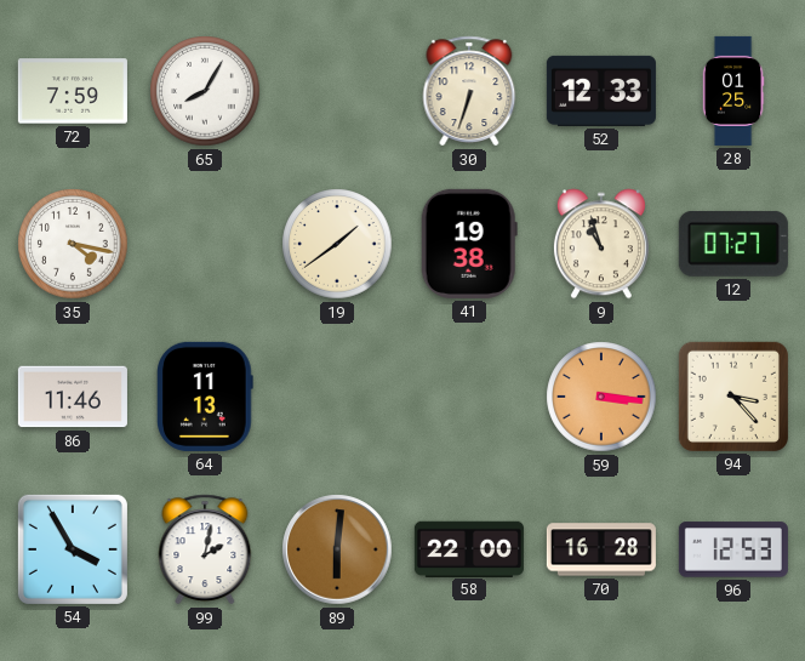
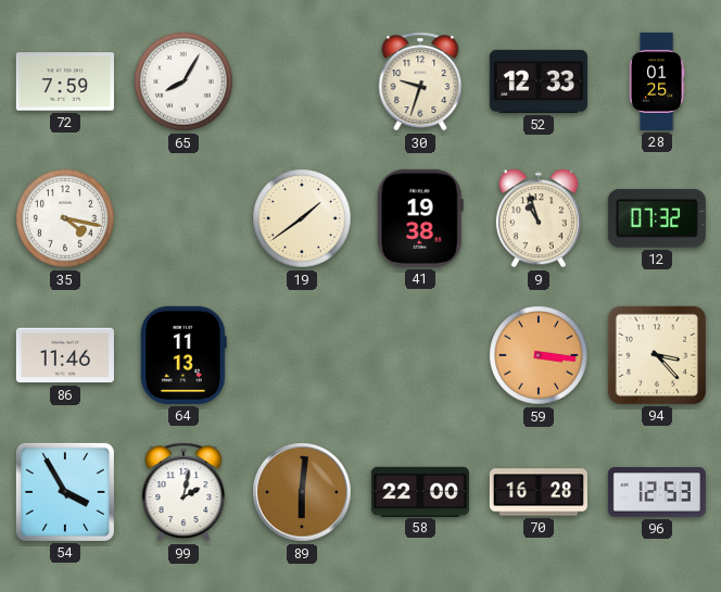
30: 6:33 -> 9:33 (420, 81)
12: 07:27 -> 07:32 (657, 218)
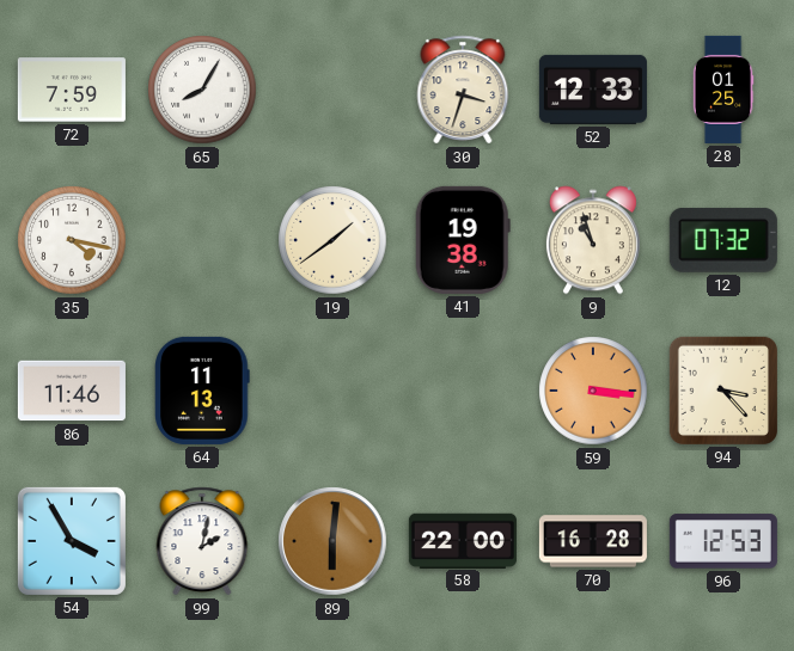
30: 9:33 -> 3:33 (463, 90)
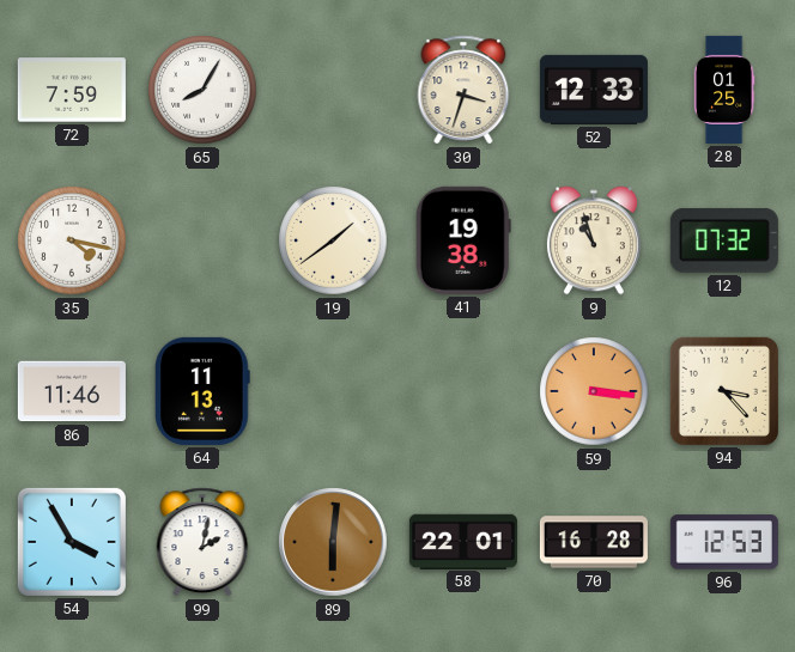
58: 22:00 -> 22:01 (463, 541)
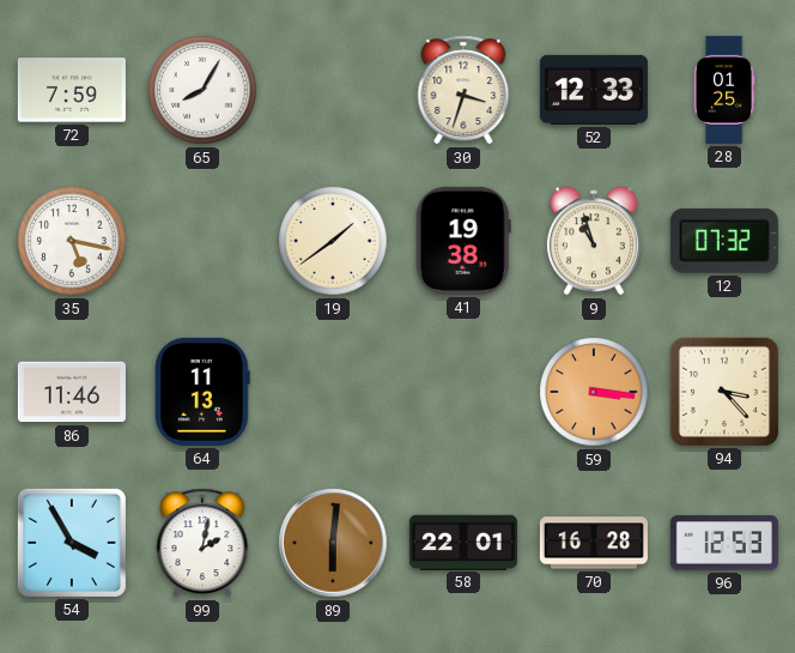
35: 4:17 -> 5:17 (72, 241)
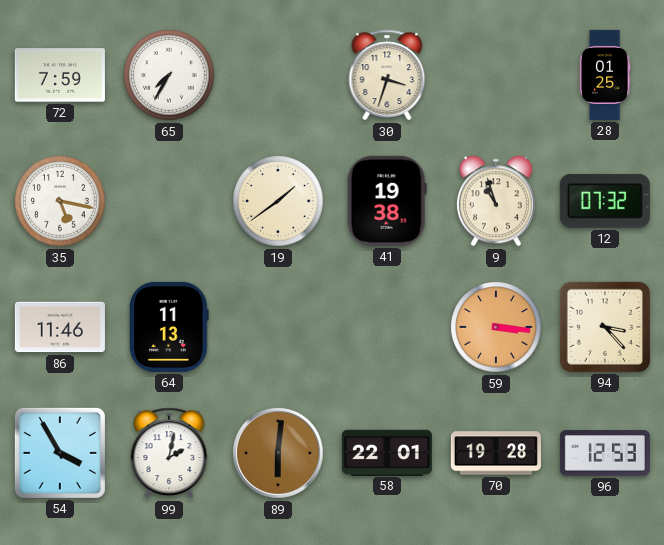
65: 8:05 -> 7:35 (169, 75)
52: 12:33 -> none (594, 90)
70: 16:28 -> 19:28 (496, 453)
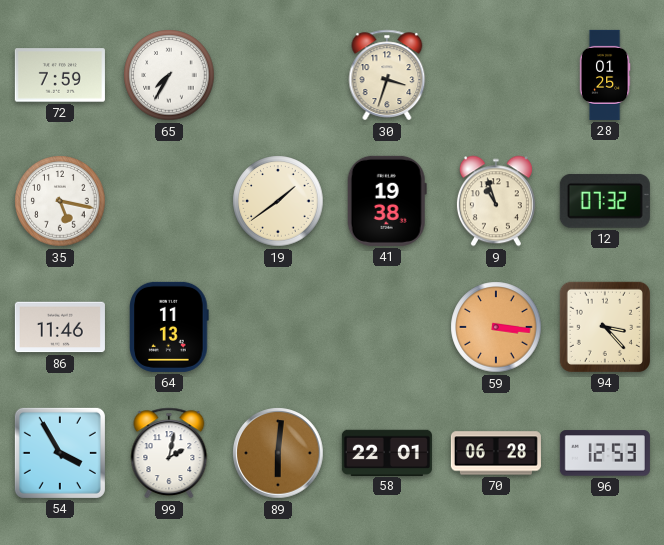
70: 19:28 -> 06:28 (496, 453)
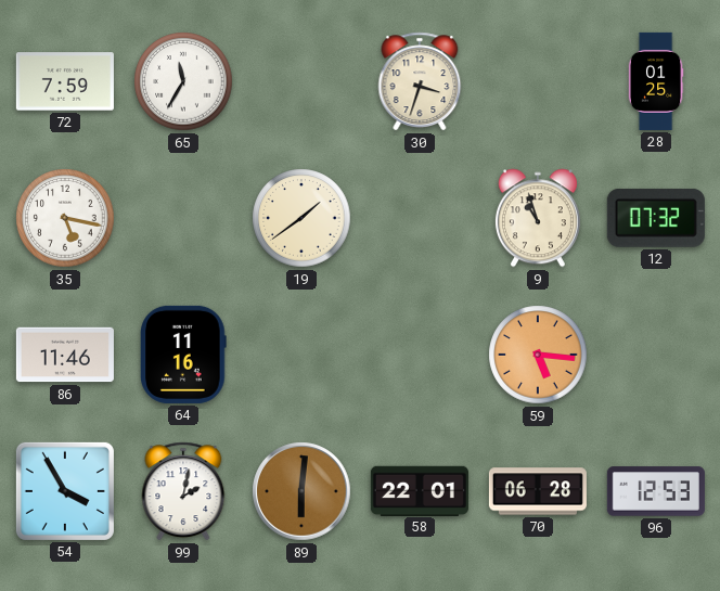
65: 7:35 -> 11:35 (183, 81)
41: 19:38 -> none (387, 201)
64: 11:13 -> 11:16 (183, 355)
59: 3:16 -> 5:16 (538, 355)
94: 3:23 -> none (605, 327)
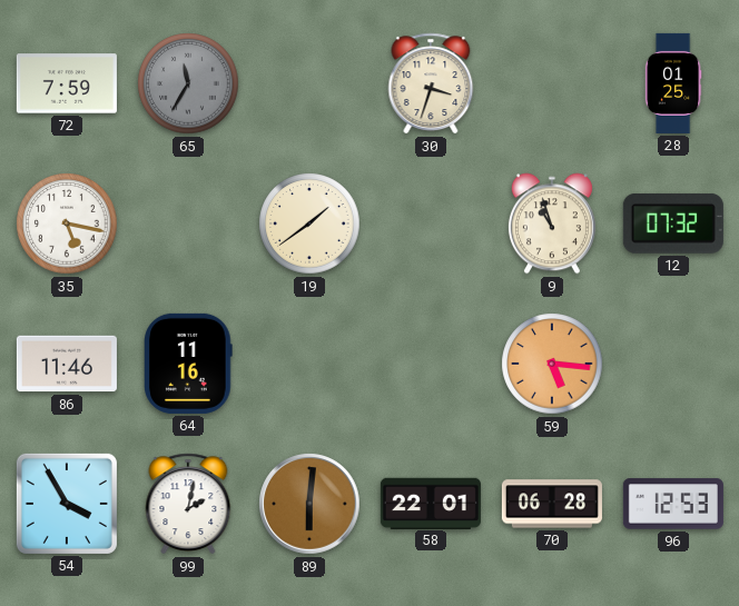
65 dial: white -> grey (188, 83)
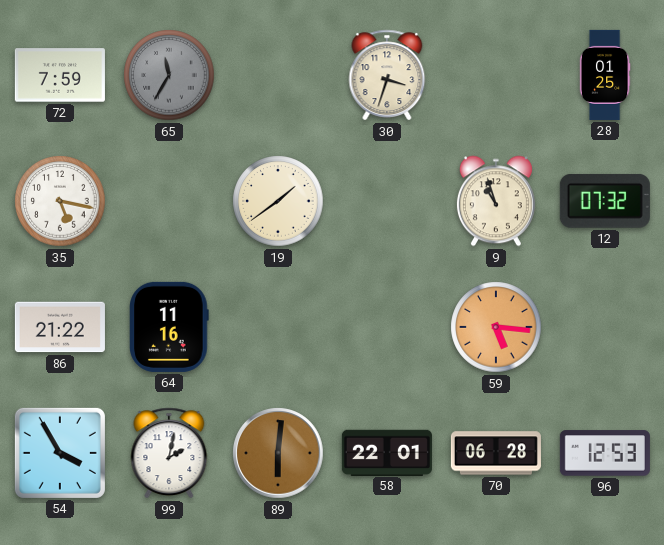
86: 11:46 -> 21:22 (60, 327)
